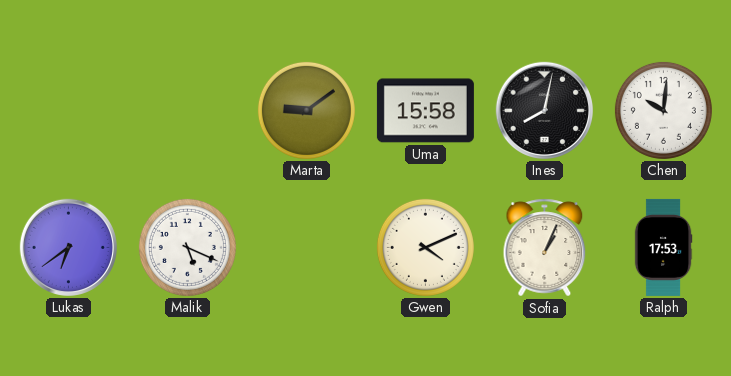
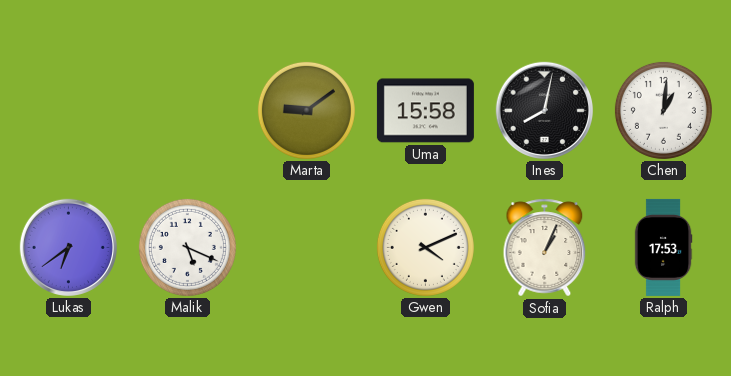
Chen: 10:01 -> 1:01 (663, 110)
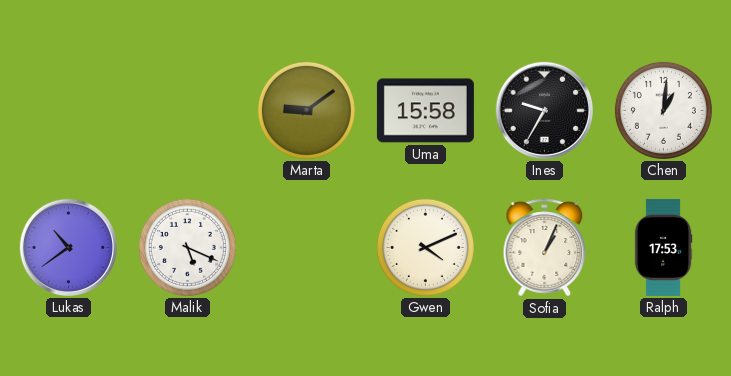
Ines: 8:02 -> 9:35 (544, 110)
Lukas: 6:39 -> 10:39 (68, 247)
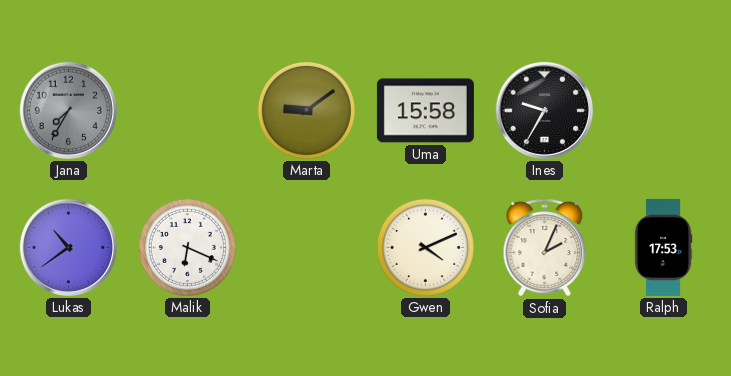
Jana: none -> 7:35 (68, 110)
Chen: 1:01 -> none (663, 110)
Malik: 5:19 -> 6:19 (187, 247)
Sofia: 1:04 -> 2:04 (545, 248)
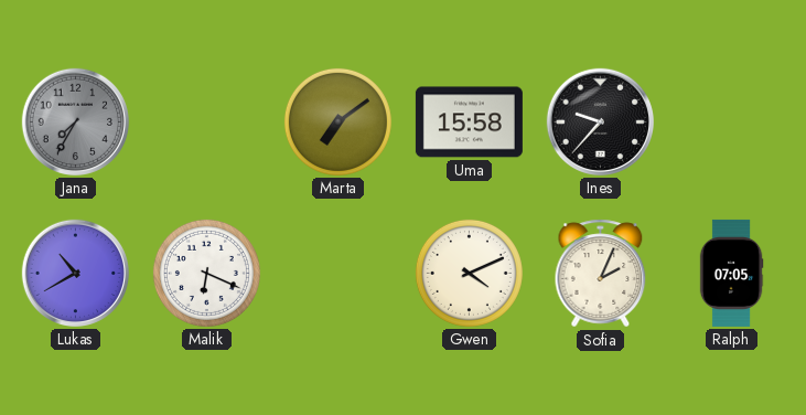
Marta: 9:09 -> 7:09 (337, 121)
Ines: 9:35 -> 9:37 (600, 121)
Lukas: 10:39 -> 10:40 (75, 273)
Ralph: 17:53 -> 07:05 (731, 273)
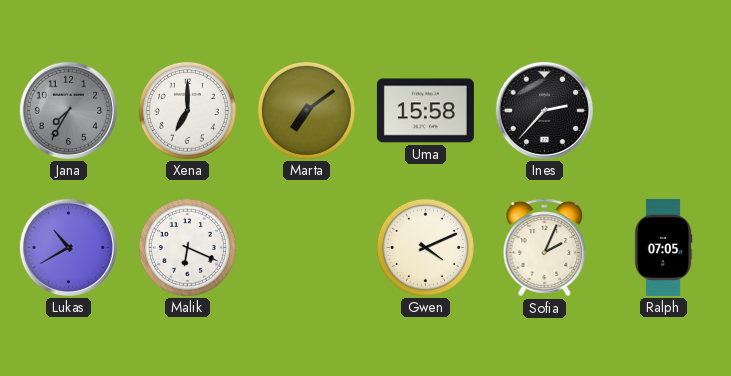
Xena: none -> 7:00 (187, 110)
Ines: 9:37 -> 2:37 (544, 110)
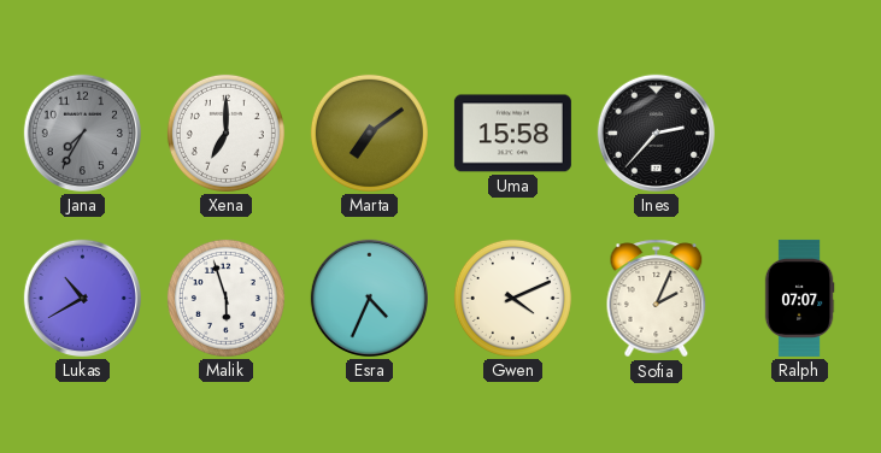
Malik: 6:19 -> 5:57 (225, 298)
Esra: none -> 4:34 (369, 298)
Ralph: 07:05 -> 07:07 (799, 298)
